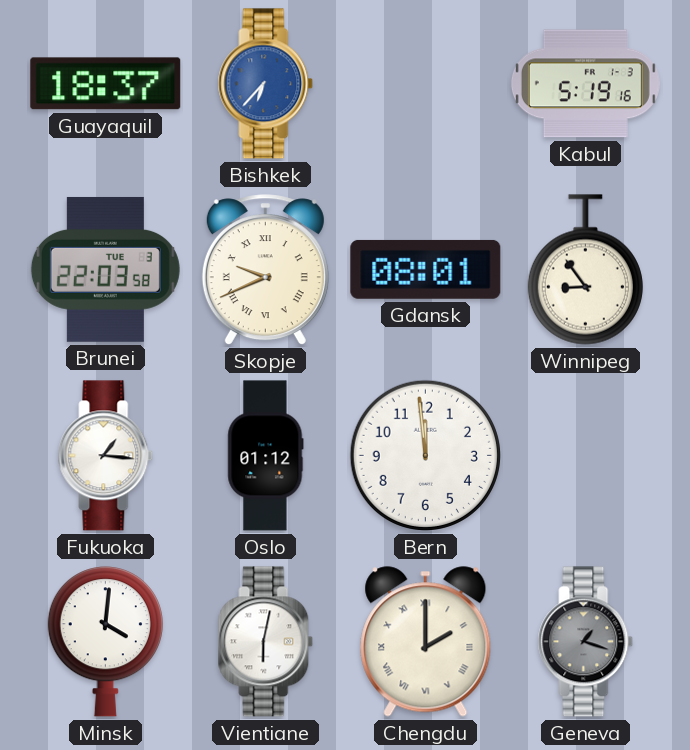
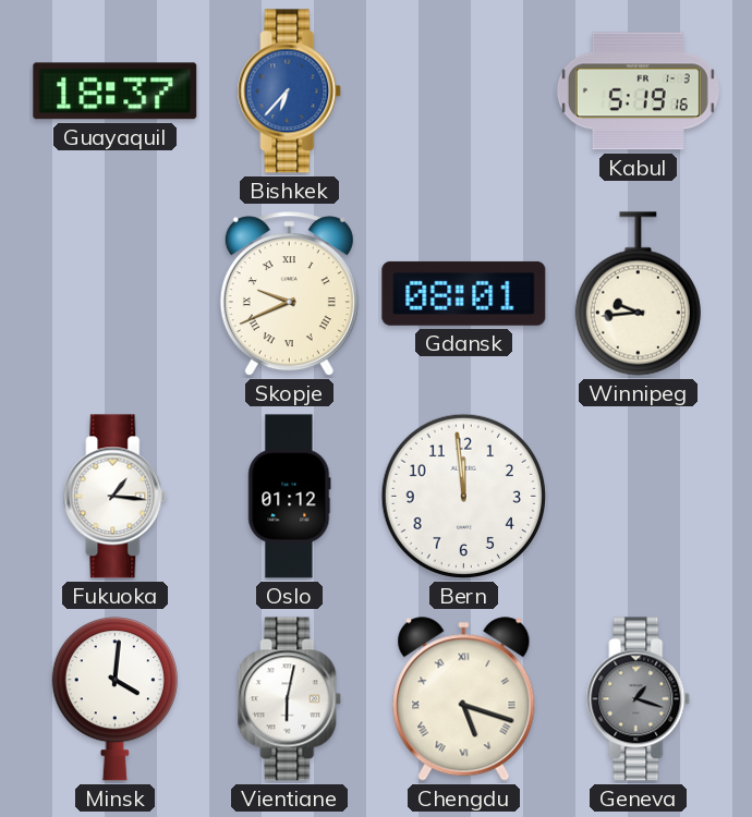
Brunei: 22:03 -> none (105, 269)
Winnipeg: 8:54 -> 9:44 (638, 294)
Chengdu: 2:00 -> 5:18 (464, 699)
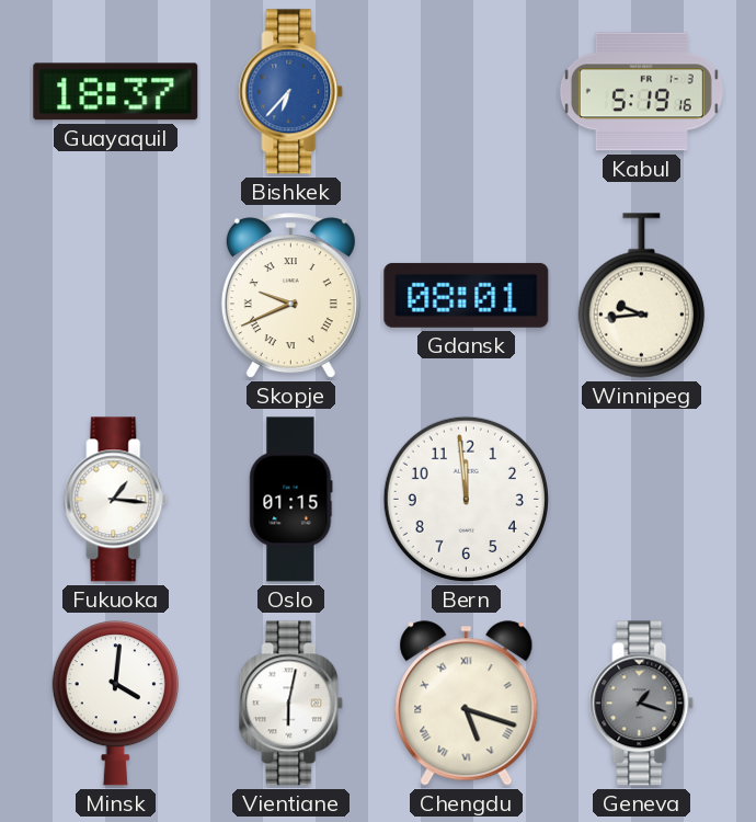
Oslo: 01:12 -> 01:15 (291, 500)
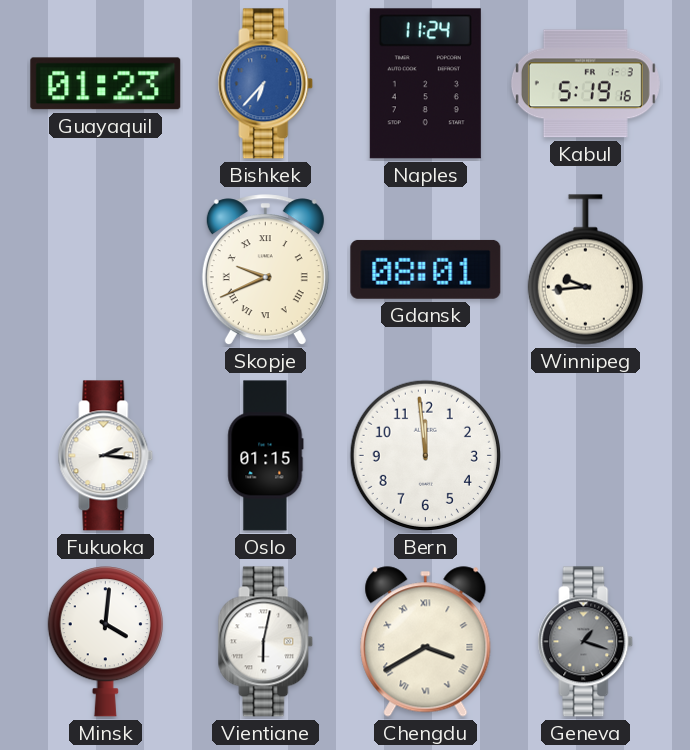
Guayaquil: 18:37 -> 01:23 (106, 84)
Naples: none -> 11:24 (425, 84)
Fukuoka: 1:16 -> 2:16 (106, 456)
Chengdu: 5:18 -> 3:40 (426, 642)
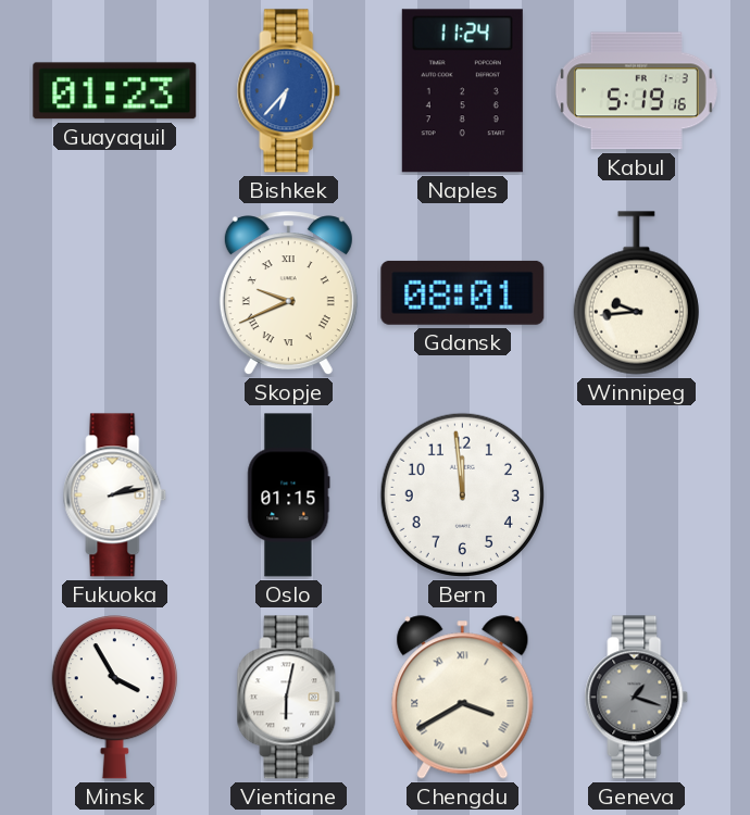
Fukuoka: 2:16 -> 2:13 (115, 496)
Minsk: 4:01 -> 3:55 (114, 698)
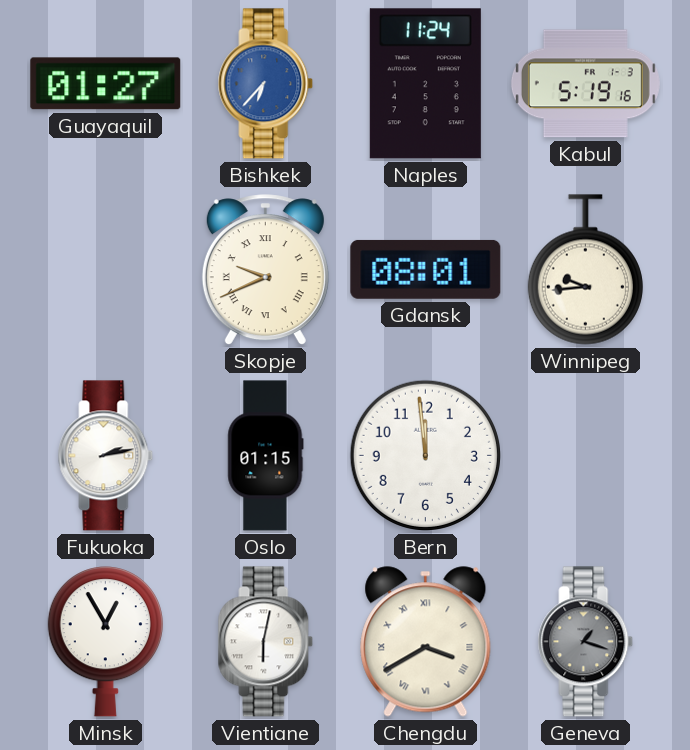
Guayaquil: 01:23 -> 01:27 (106, 84)
Minsk: 3:55 -> 12:55 (105, 642)
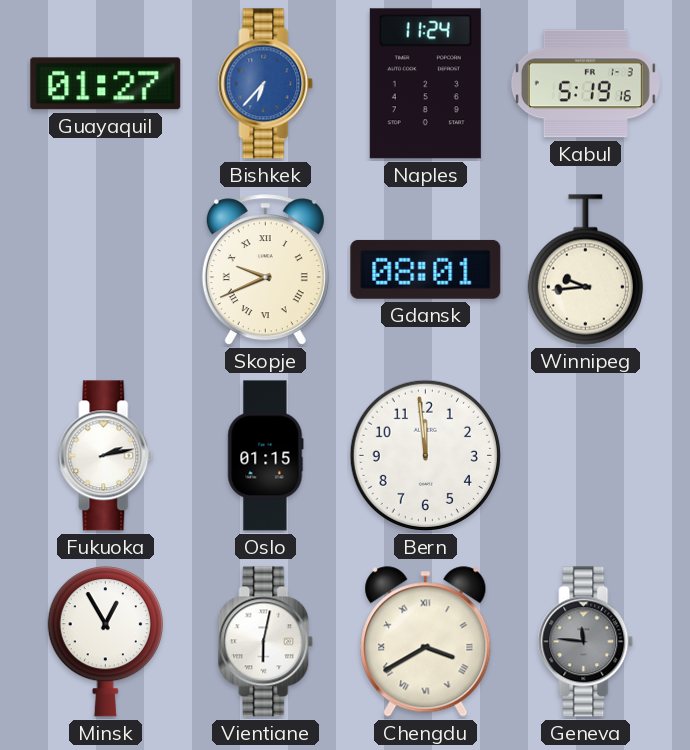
Geneva: 1:18 -> 11:46 (586, 642)
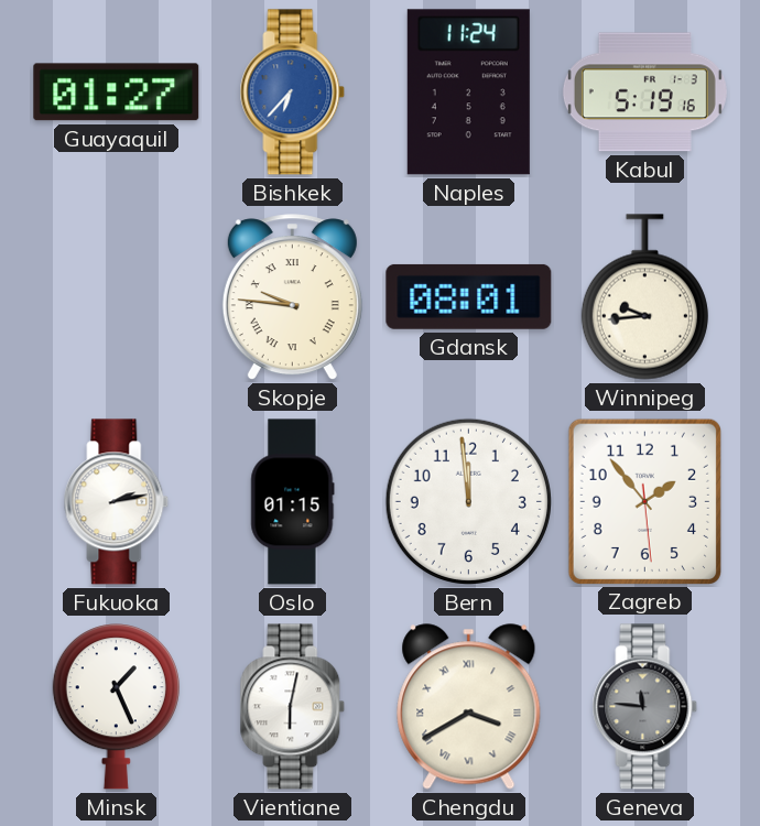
Skopje: 9:41 -> 9:46 (292, 297)
Zagreb: none -> 1:53 (644, 501)
Minsk: 12:55 -> 1:26 (116, 707)
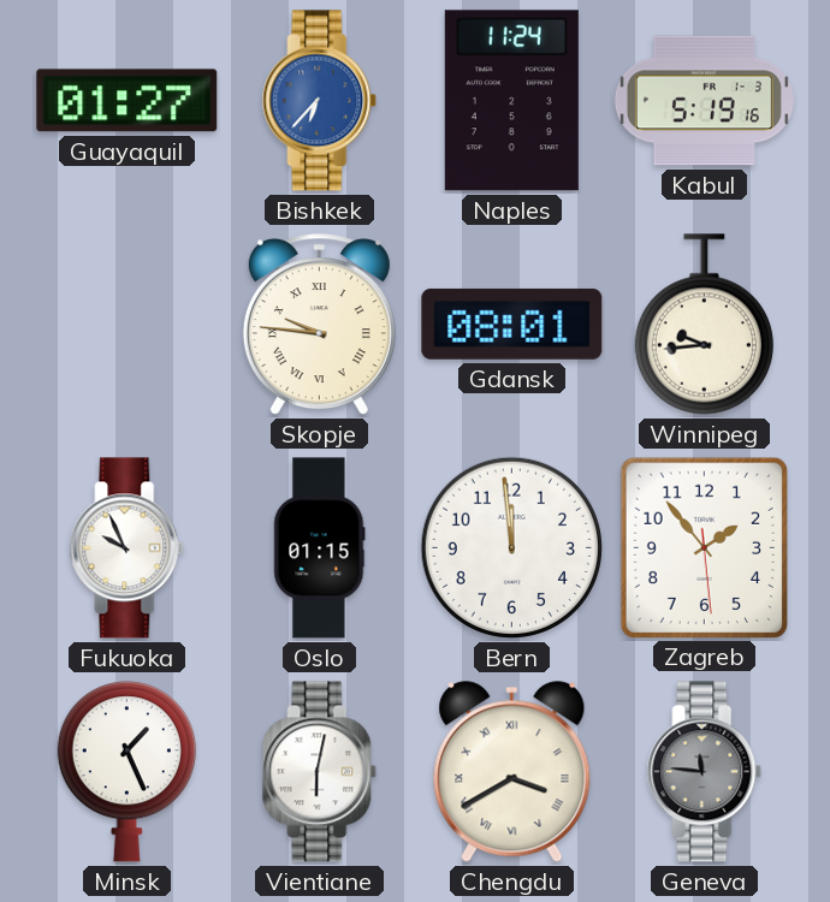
Fukuoka: 2:13 -> 9:56 (128, 548)
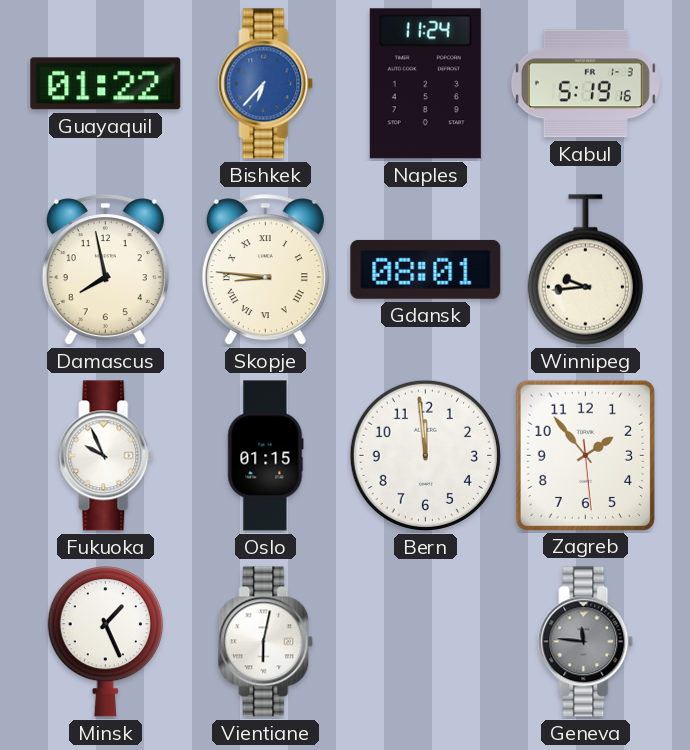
Guayaquil: 01:27 -> 01:22 (106, 84)
Damascus: none -> 7:58 (105, 270)
Skopje: 9:46 -> 8:46 (265, 270)
Chengdu: 3:40 -> none (512, 772)
